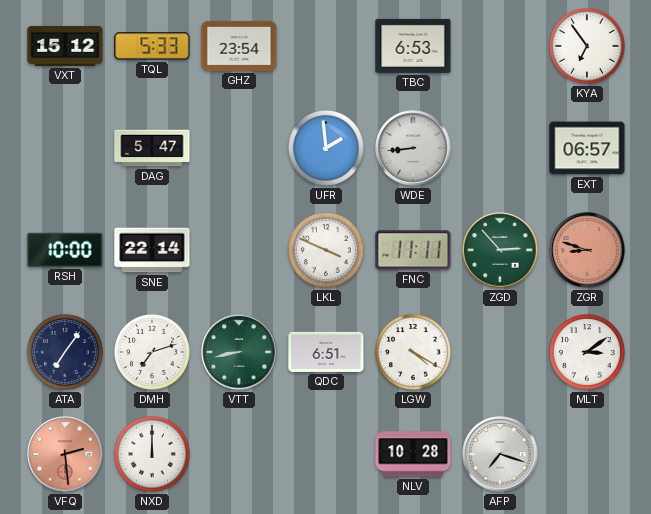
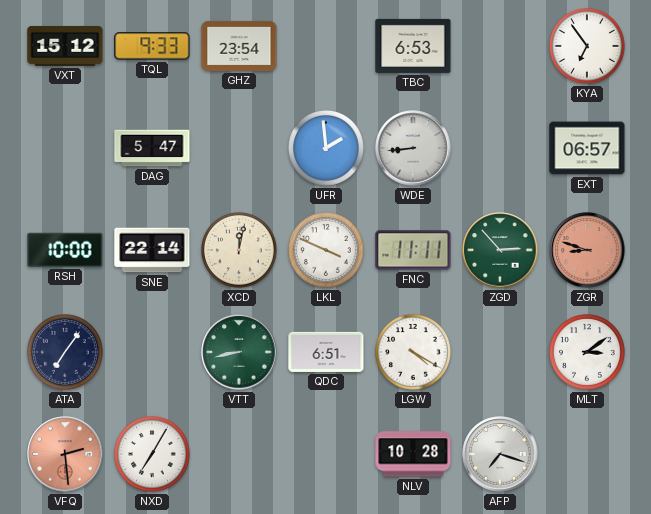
TQL: 5:33 -> 9:33 (152, 46)
XCD: none -> 12:02 (239, 250)
DMH: 7:12 -> none (152, 352)
NXD: 12:00 -> 7:05 (152, 454)
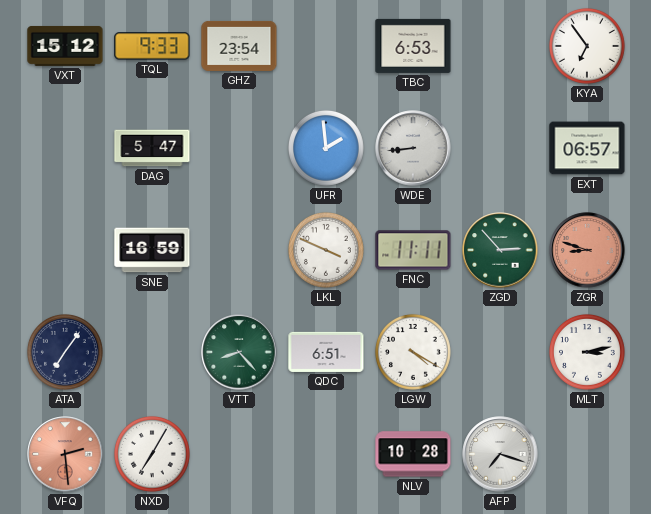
RSH: 10:00 -> none (65, 250)
SNE: 22:14 -> 16:59 (152, 250)
XCD: 12:02 -> none (239, 250)
VTT: 8:43 -> 8:23 (239, 352)
MLT: 3:09 -> 3:13 (587, 352)
